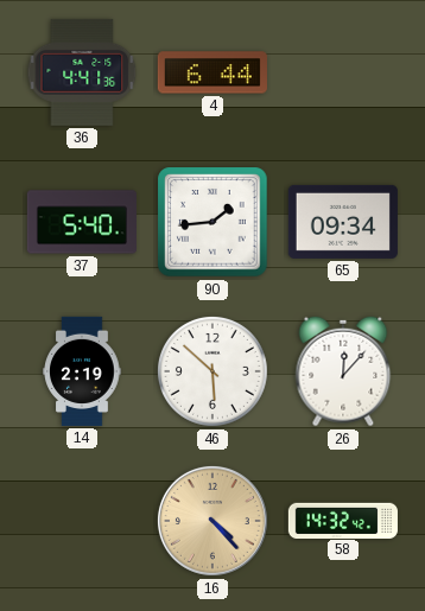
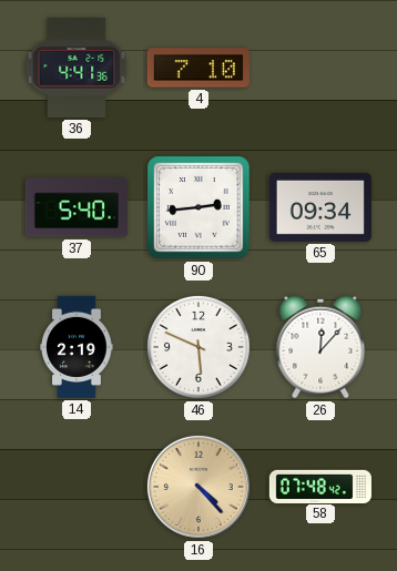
4: 6:44 -> 7:10 (198, 68)
90: 1:44 -> 2:44 (198, 207)
46: 5:52 -> 5:49 (198, 347)
58: 14:32 -> 07:48 (320, 486)
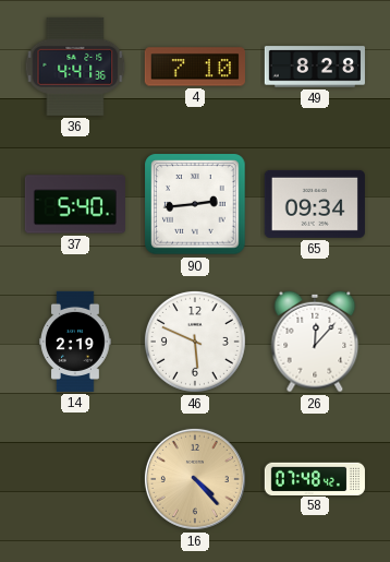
49: none -> 8:28 (315, 67)
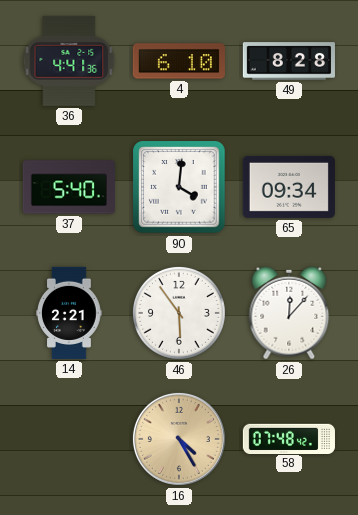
4: 7:10 -> 6:10 (179, 61)
90: 2:44 -> 4:01 (179, 187)
14: 2:19 -> 2:21 (69, 313)
46: 5:49 -> 5:54 (179, 313)
16: 4:23 -> 4:25 (179, 439)
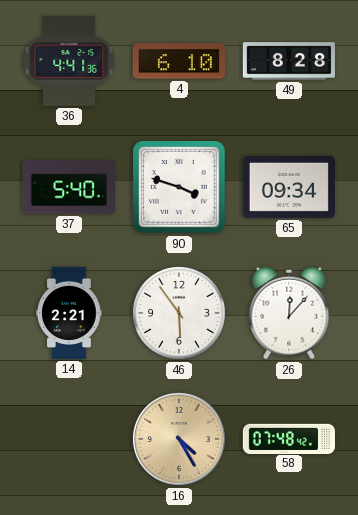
90: 4:01 -> 3:48 (179, 187)
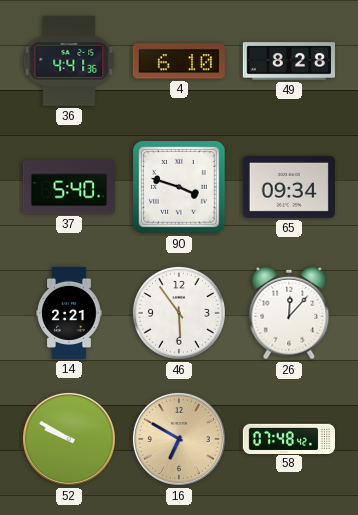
52: none -> 9:50 (69, 439)
16: 4:25 -> 6:50 (179, 439)
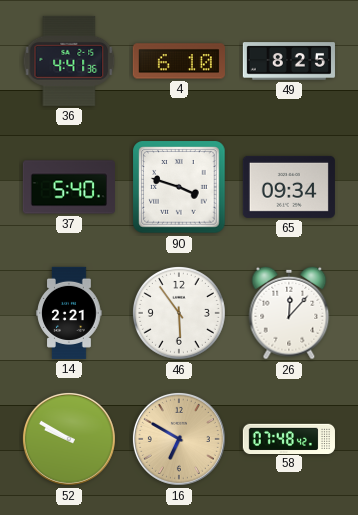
49: 8:28 -> 8:25 (289, 61)
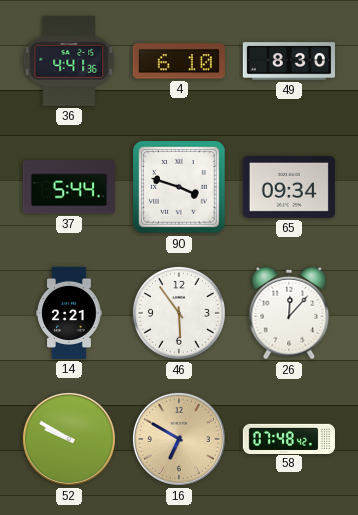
49: 8:25 -> 8:30 (289, 61)
37: 5:40 -> 5:44 (69, 187)
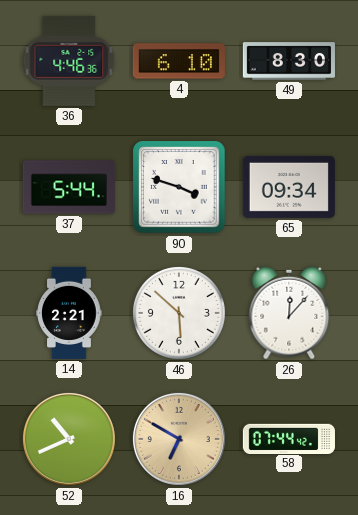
36: 4:41 -> 4:46 (69, 61)
46: 5:54 -> 5:52 (179, 313)
52: 9:50 -> 10:41 (69, 439)
58: 07:48 -> 07:44 (289, 438)
